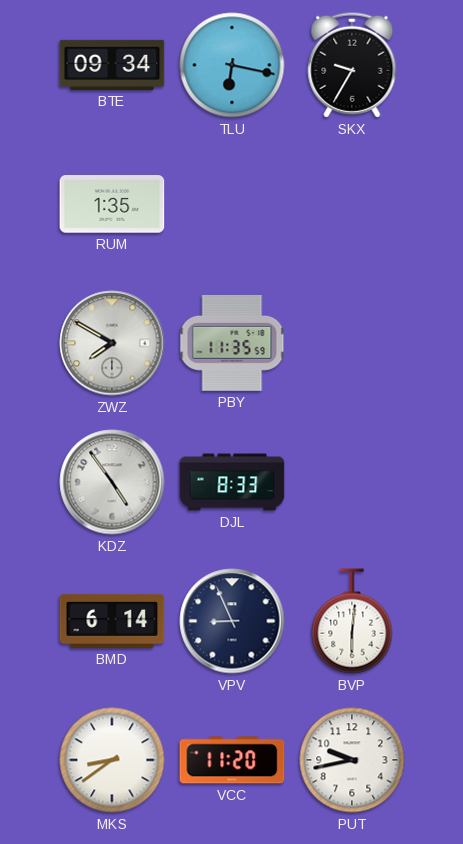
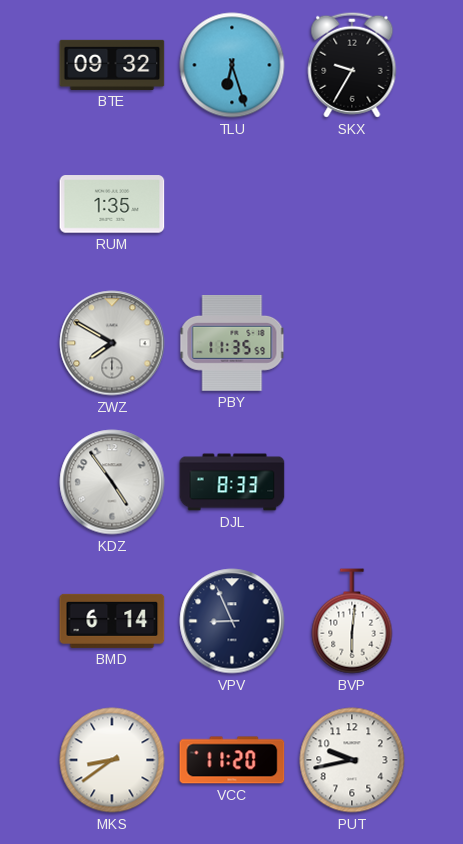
BTE: 09:34 -> 09:32 (112, 65)
TLU: 6:17 -> 6:27 (232, 65)
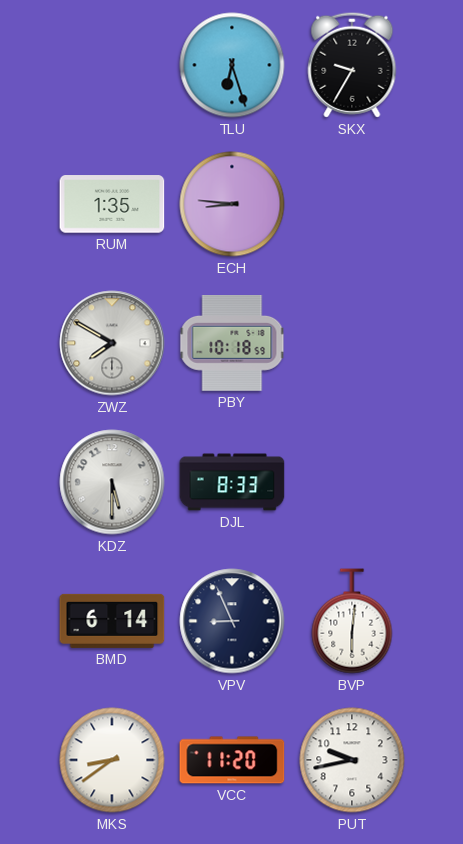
BTE: 09:32 -> none (112, 65)
ECH: none -> 8:46 (232, 204)
PBY: 11:35 -> 10:18 (232, 344)
KDZ: 4:54 -> 5:30 (112, 482)
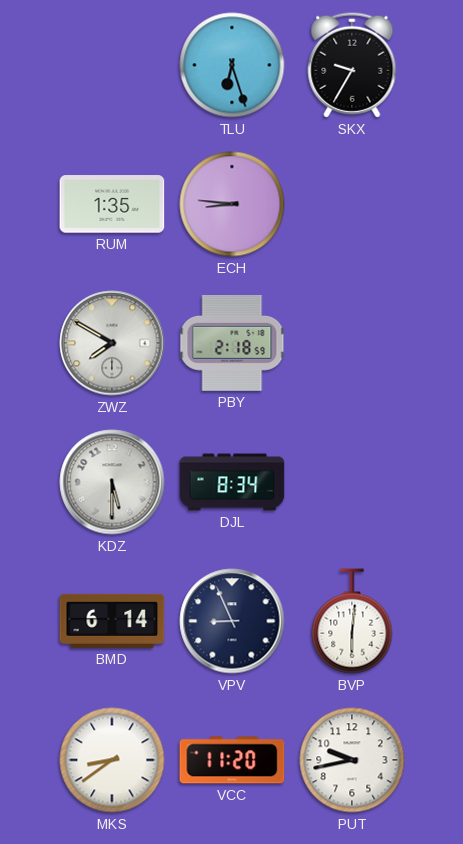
PBY: 10:18 -> 2:18 (232, 344)
DJL: 8:33 -> 8:34 (232, 482)
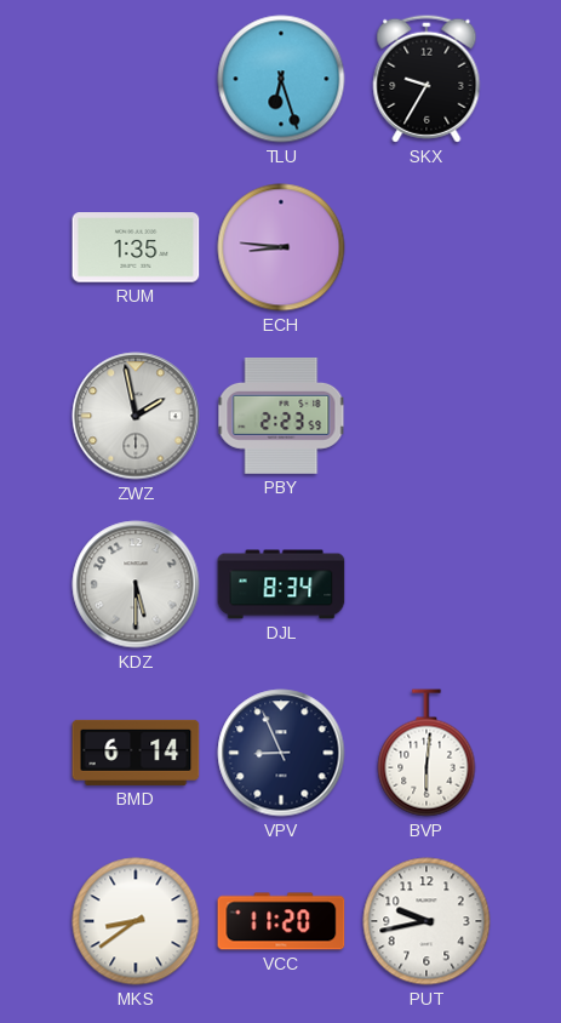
ZWZ: 7:50 -> 1:58 (136, 416)
PBY: 2:18 -> 2:23 (281, 417)
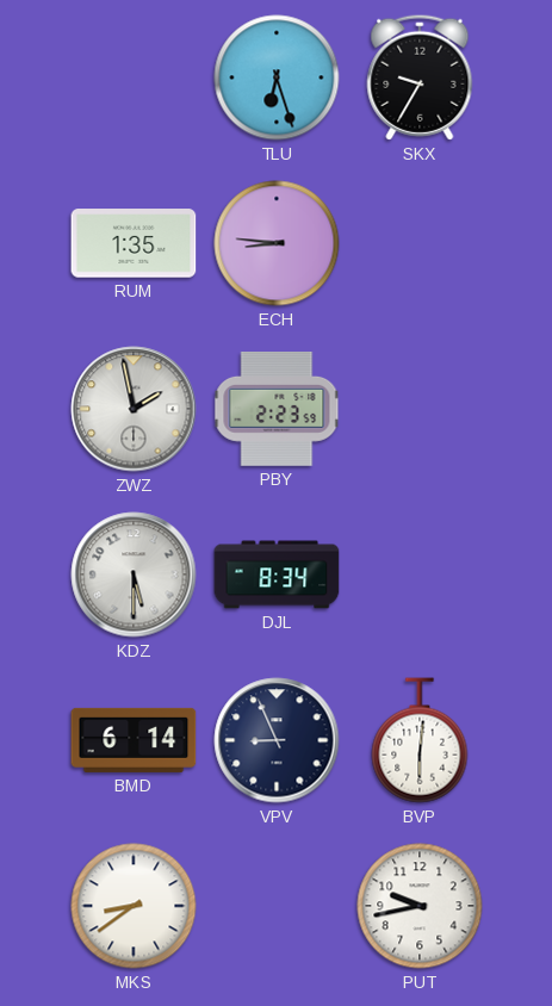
VCC: 11:20 -> none (281, 921)
